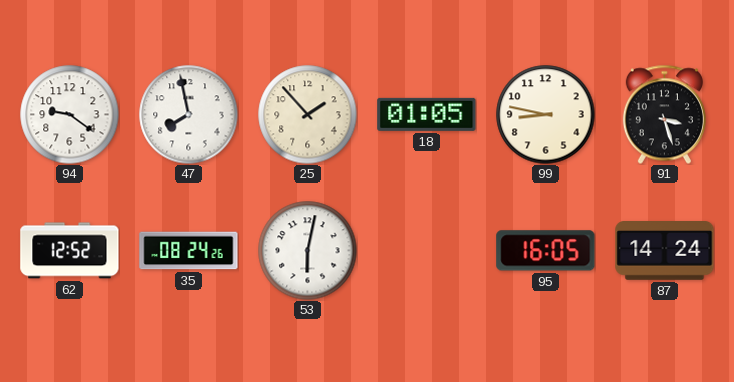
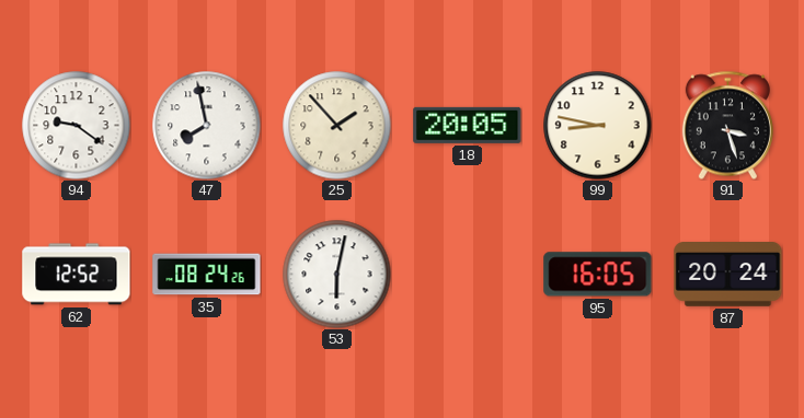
18: 01:05 -> 20:05 (468, 125)
87: 14:24 -> 20:24 (728, 275)
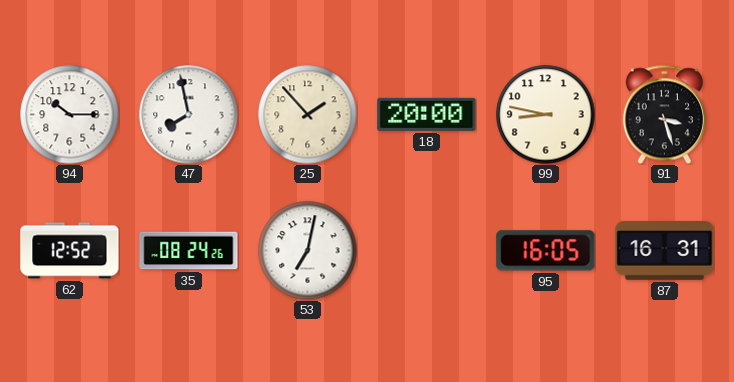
94: 9:21 -> 10:15 (70, 115)
18: 20:05 -> 20:00 (427, 114)
53: 6:02 -> 7:02 (308, 251)
87: 20:24 -> 16:31 (665, 251)
